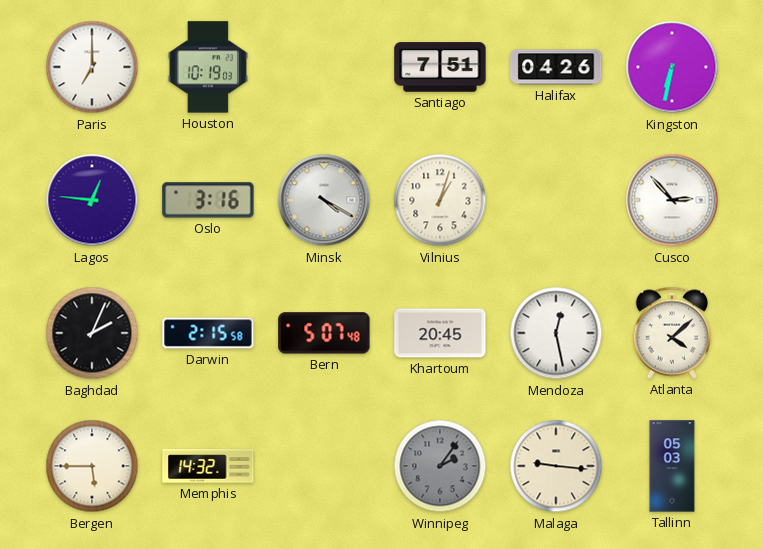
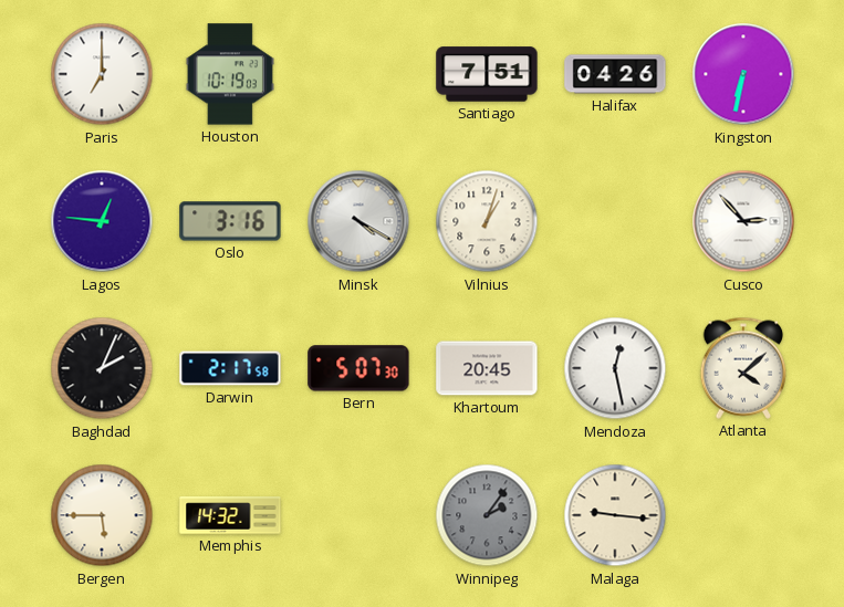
Darwin: 2:15 -> 2:17 (230, 368)
Bern: 5:07:48 -> 5:07:30 (358, 368)
Tallinn: 05:03 -> none (672, 466)
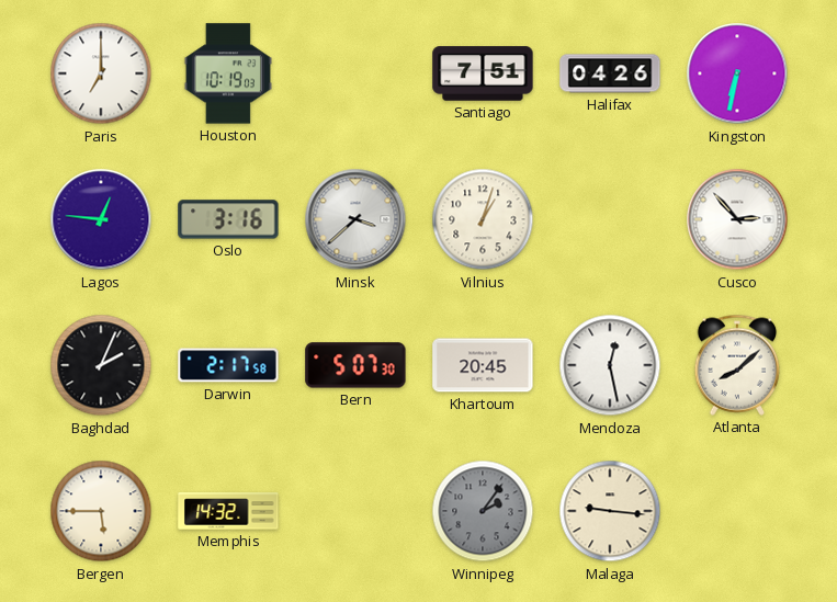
Minsk: 4:20 -> 3:38 (355, 219)
Atlanta: 4:08 -> 8:08 (737, 365)
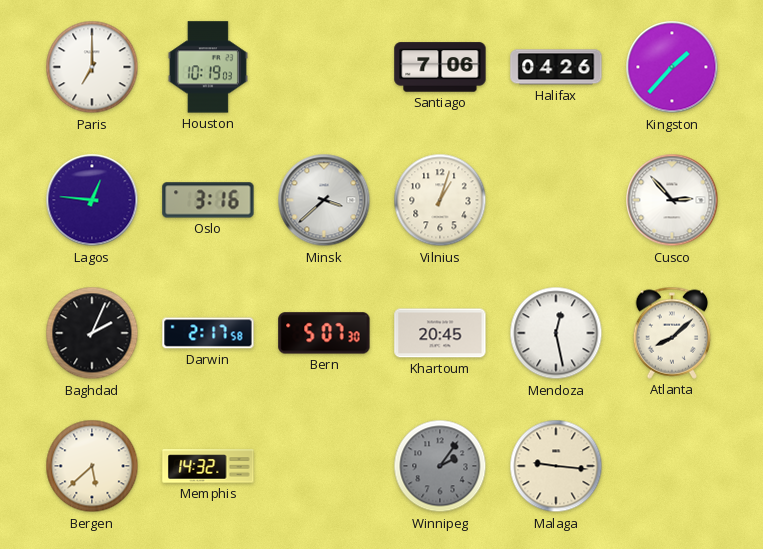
Santiago: 7:51 -> 7:06 (440, 67)
Kingston: 6:32 -> 1:37 (672, 67)
Bergen: 5:45 -> 5:38 (92, 466)
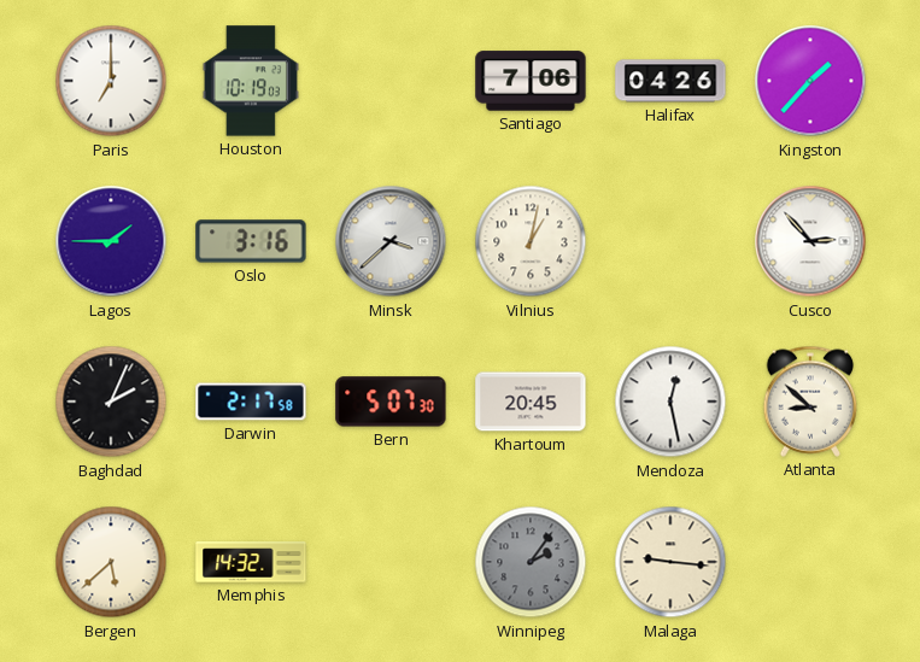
Lagos: 12:46 -> 1:45 (111, 241)
Vilnius: 1:03 -> 1:02 (531, 241)
Atlanta: 8:08 -> 8:52 (810, 402)
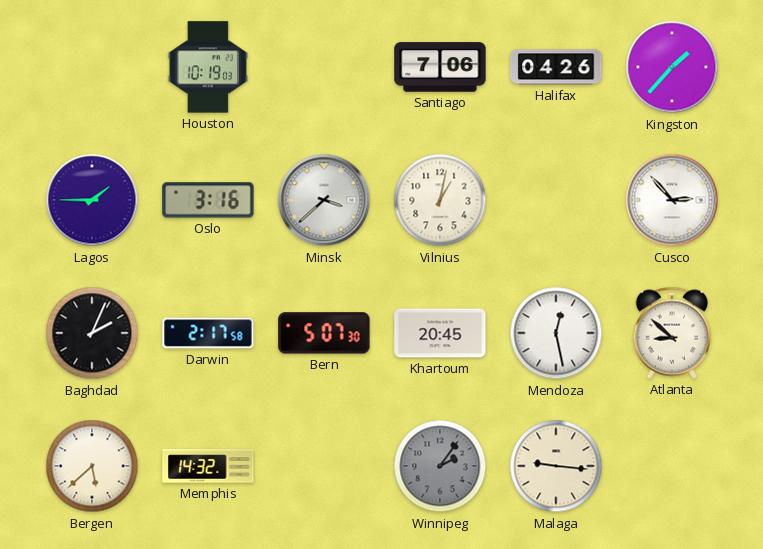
Paris: 7:00 -> none (111, 81)
